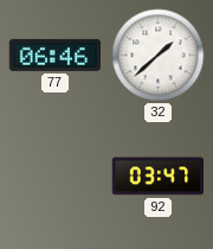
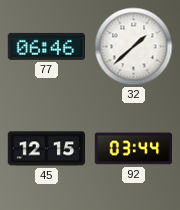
45: none -> 12:15 (47, 149)
92: 03:47 -> 03:44 (133, 149)
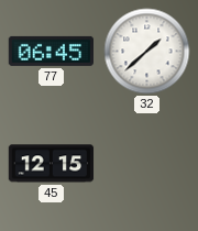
77: 06:46 -> 06:45 (52, 51)
92: 03:44 -> none (133, 149)
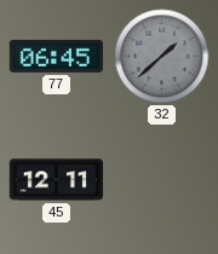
32 dial: white -> grey (162, 57)
45: 12:15 -> 12:11 (57, 180)
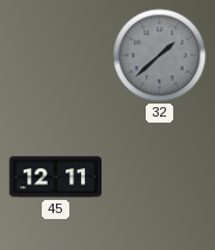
77: 06:45 -> none (57, 56)
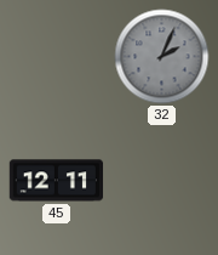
32: 1:38 -> 2:04 (162, 57)
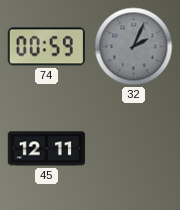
74: none -> 00:59 (46, 47)
